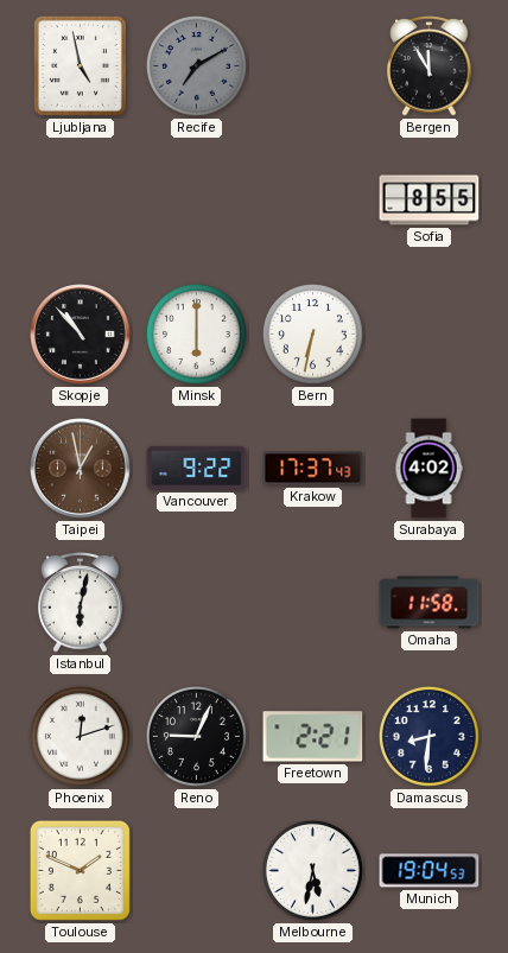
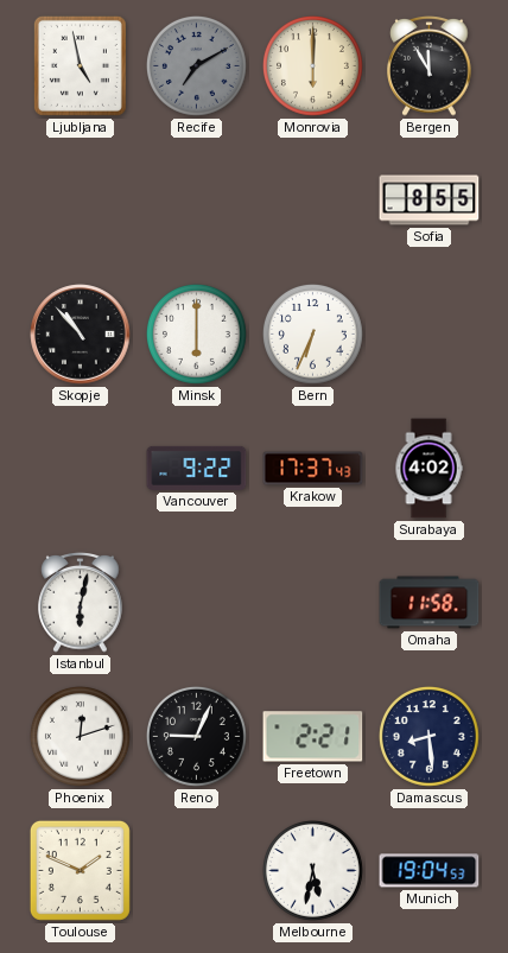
Monrovia: none -> 6:00 (313, 66)
Bern: 6:32 -> 6:34 (313, 335)
Taipei: 12:58 -> none (81, 469)
Damascus: 8:31 -> 8:29 (430, 737)
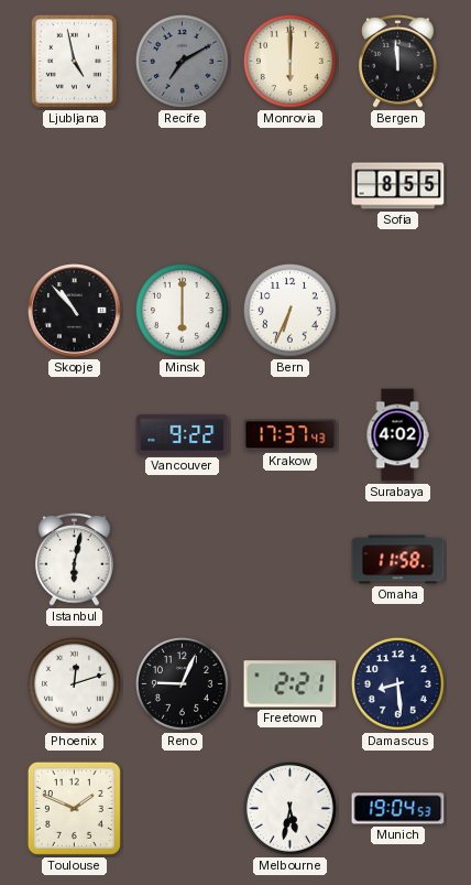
Bergen: 11:55 -> 11:59 (398, 62)
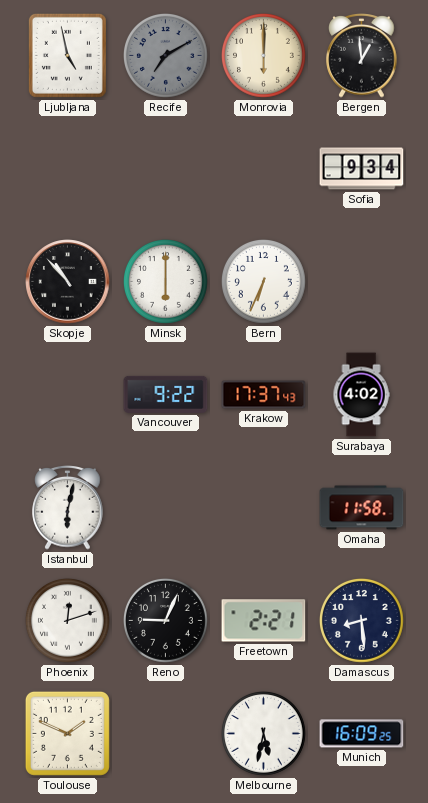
Bergen: 11:59 -> 12:59 (362, 56)
Sofia: 8:55 -> 9:34 (362, 169)
Munich: 19:04 -> 16:09 (362, 734)
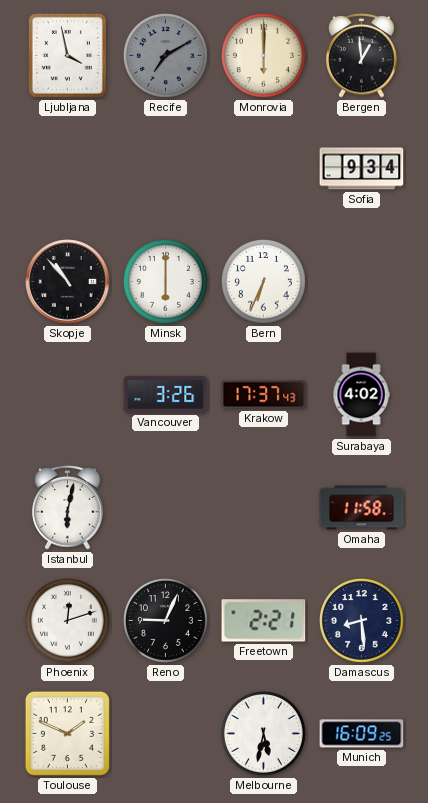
Ljubljana: 4:58 -> 3:58 (67, 55)
Vancouver: 9:22 -> 3:26 (166, 394)
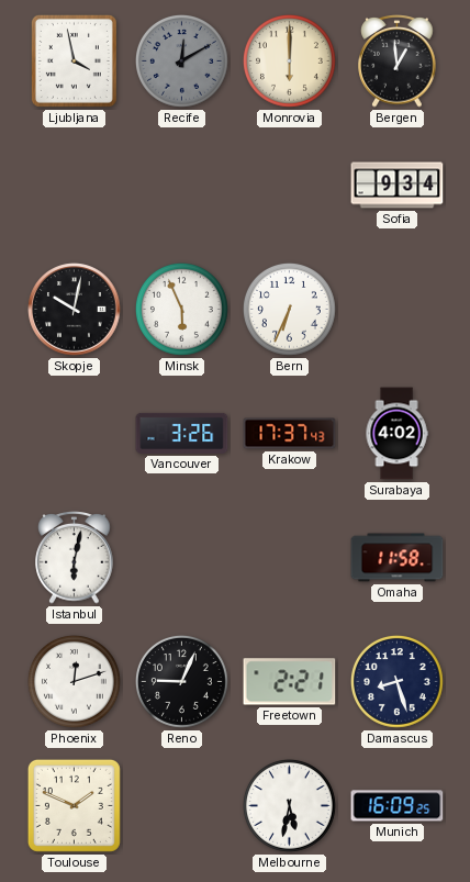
Recife: 7:10 -> 12:10 (182, 62)
Skopje: 10:53 -> 10:02 (75, 310)
Minsk: 6:00 -> 5:56 (182, 310)
Damascus: 8:29 -> 8:27 (398, 682)
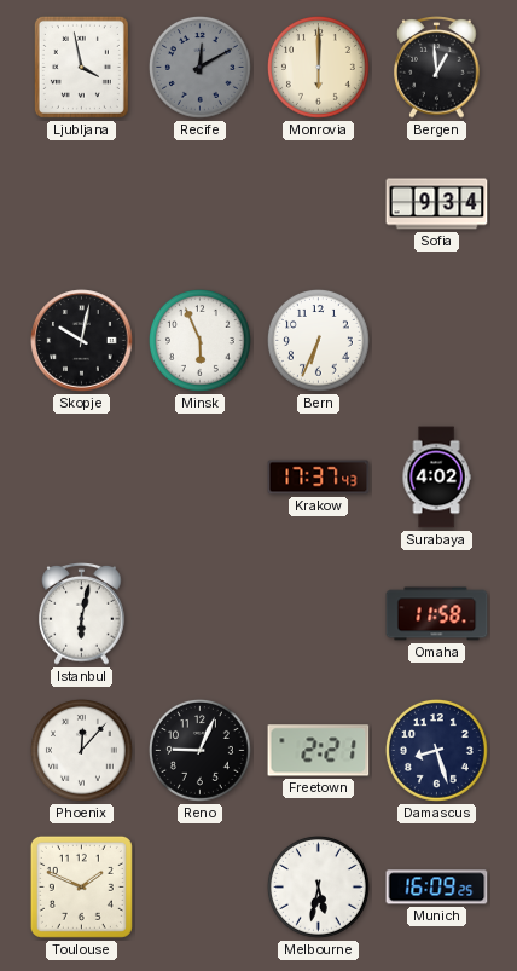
Vancouver: 3:26 -> none (182, 433)
Phoenix: 12:12 -> 12:07 (82, 751)
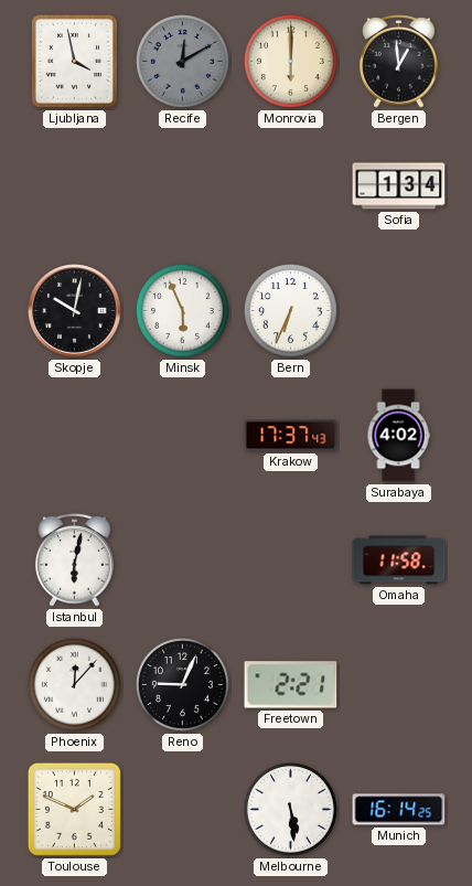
Sofia: 9:34 -> 1:34 (399, 186)
Damascus: 8:27 -> none (437, 751)
Melbourne: 5:32 -> 5:29 (291, 810)
Munich: 16:09 -> 16:14 (399, 810)
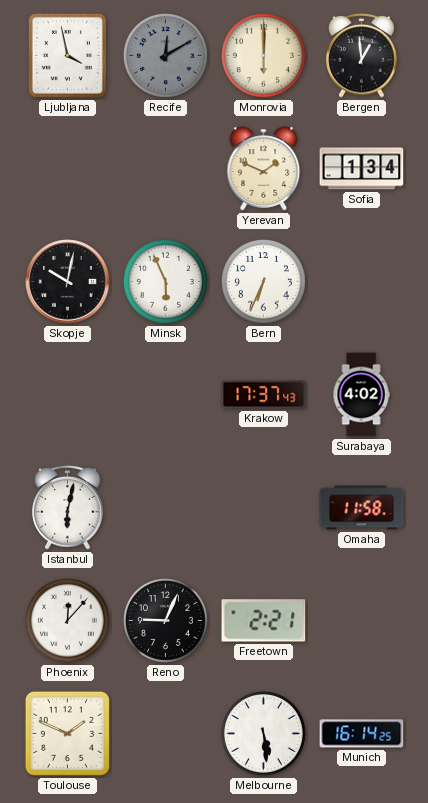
Yerevan: none -> 1:49 (264, 169)
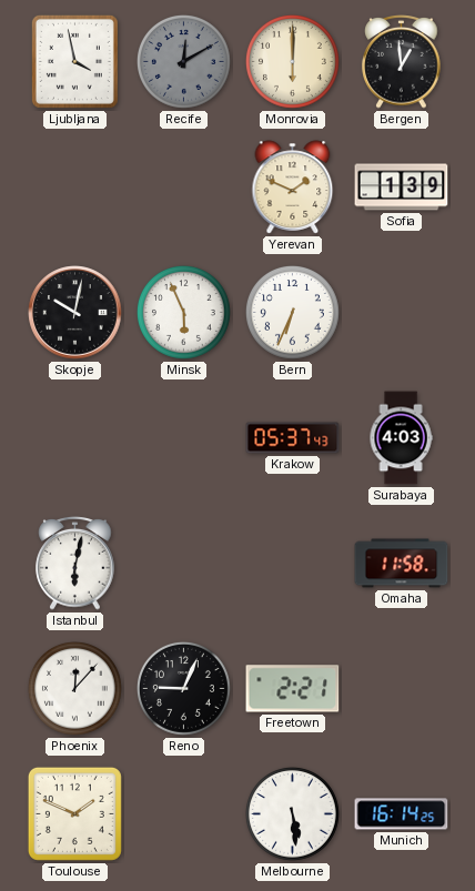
Sofia: 1:34 -> 1:39 (402, 188)
Krakow: 17:37 -> 05:37 (293, 438)
Surabaya: 4:02 -> 4:03 (401, 438)
